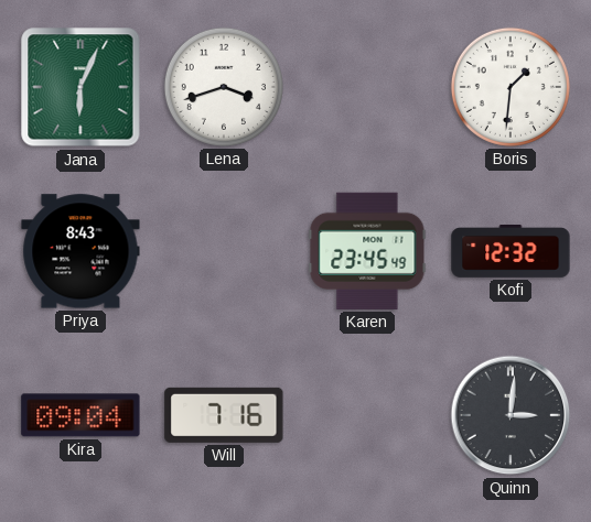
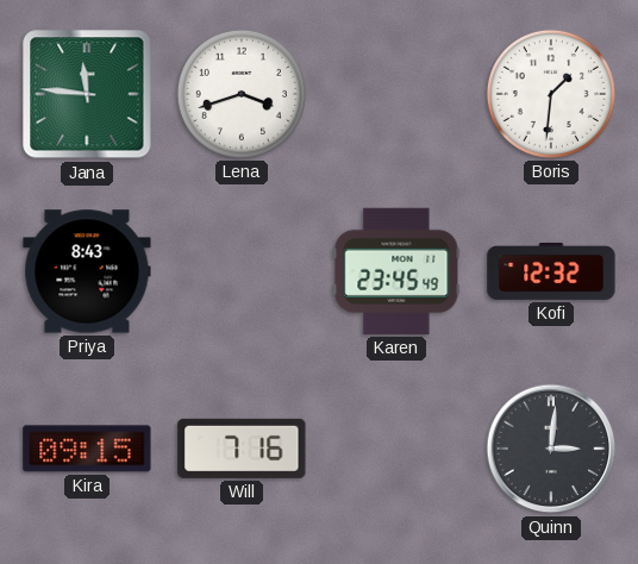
Jana: 6:04 -> 11:46 (87, 94)
Kira: 09:04 -> 09:15 (87, 449)
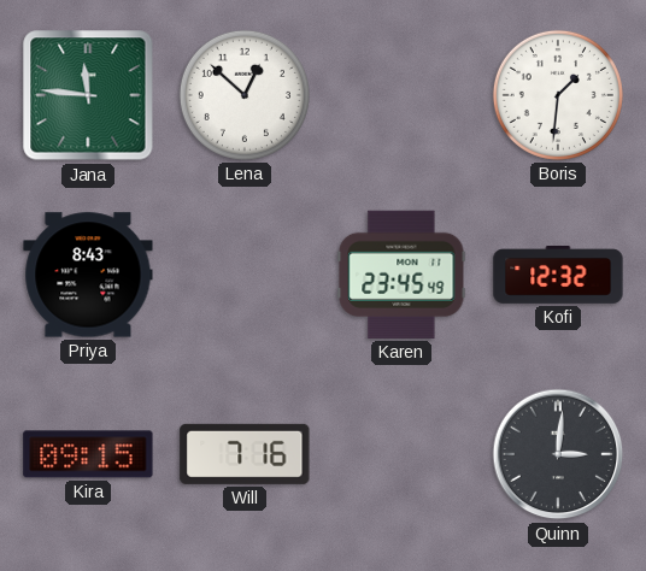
Lena: 3:42 -> 12:52 (245, 95)
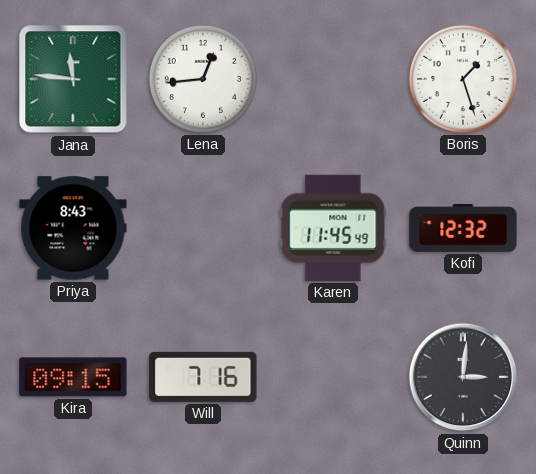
Lena: 12:52 -> 12:44 (203, 79)
Boris: 1:31 -> 1:27 (463, 79)
Karen: 23:45 -> 11:45 (333, 228)
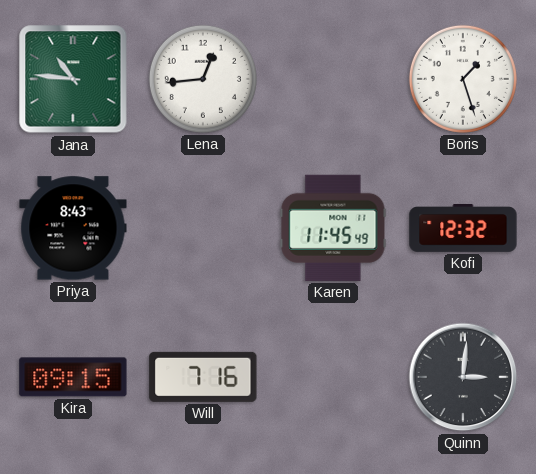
Jana: 11:46 -> 10:46 (73, 79)
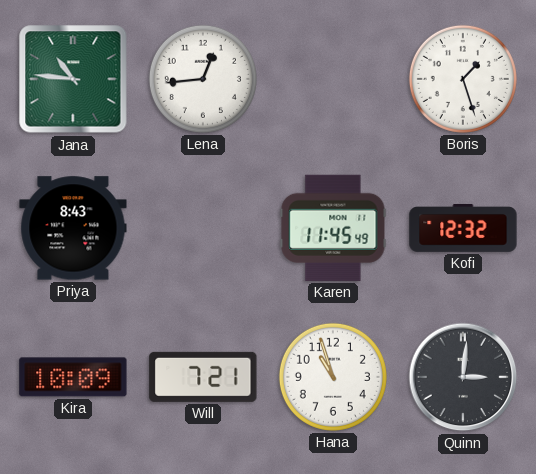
Kira: 09:15 -> 10:09 (73, 377)
Will: 7:16 -> 7:21 (203, 377)
Hana: none -> 10:57 (333, 377)
